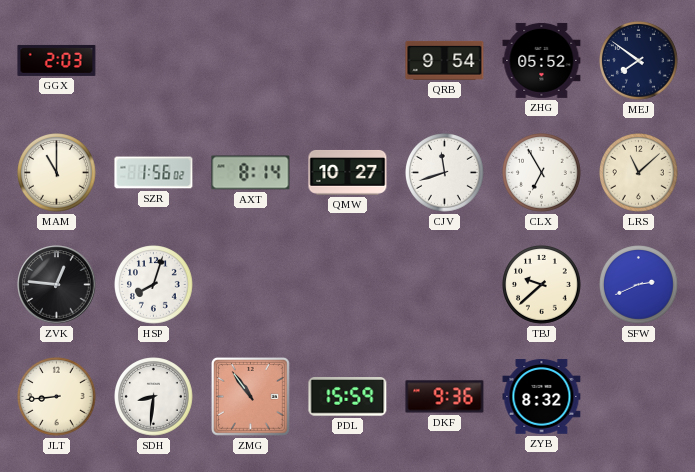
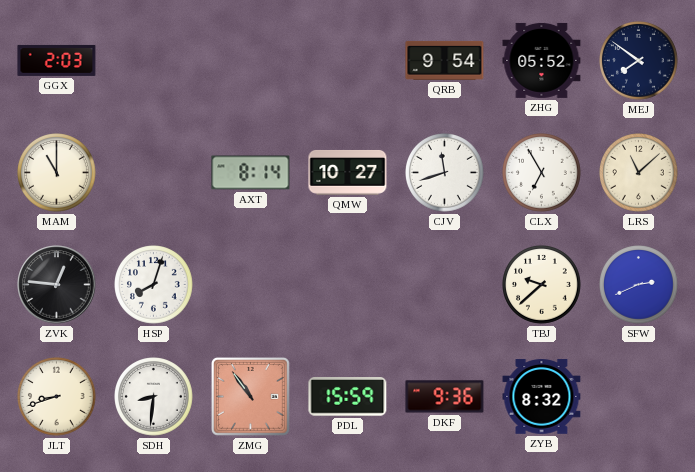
SZR: 1:56 -> none (154, 173)
JLT: 8:44 -> 8:42 (57, 397)
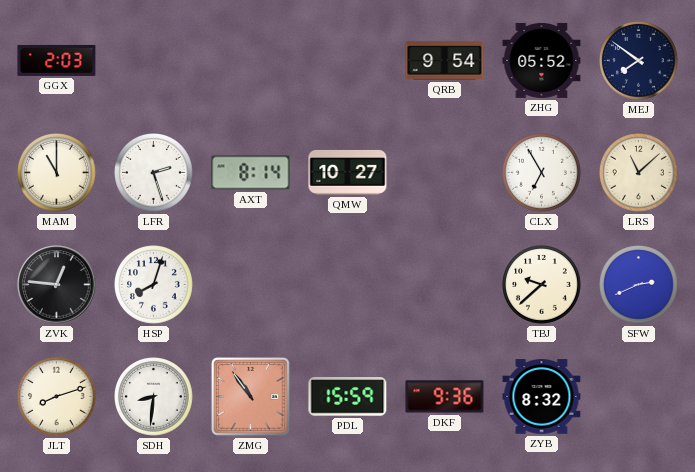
LFR: none -> 2:27 (154, 173)
CJV: 11:42 -> none (445, 173)
JLT: 8:42 -> 8:12 (57, 397)
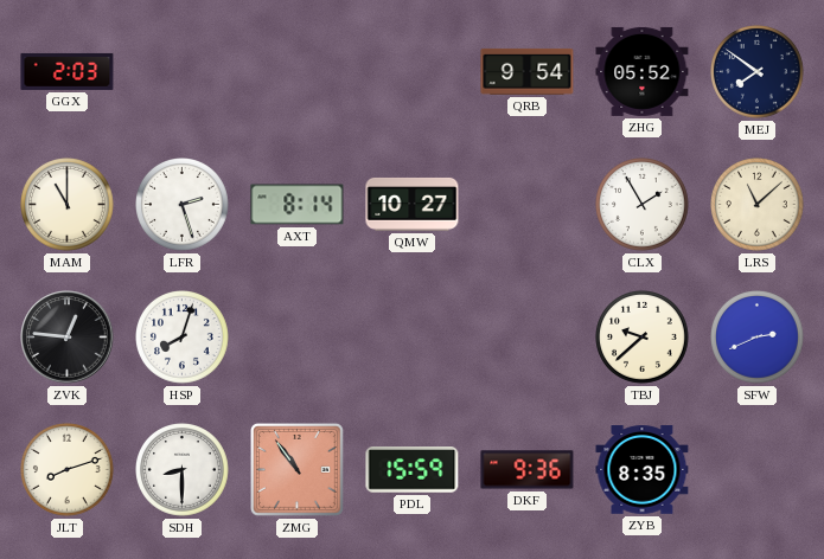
CLX: 6:55 -> 1:55 (643, 205)
SDH: 8:31 -> 8:30 (183, 470)
ZYB: 8:32 -> 8:35 (643, 470)
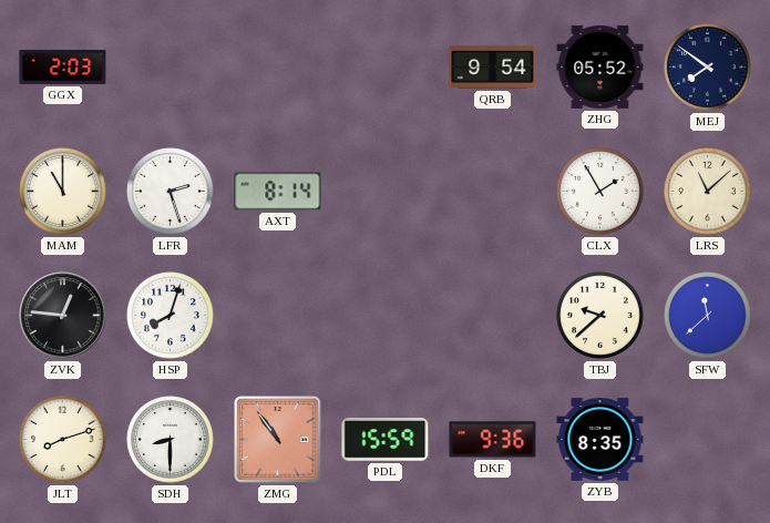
QMW: 10:27 -> none (413, 204)
SFW: 2:41 -> 11:38 (708, 316)
